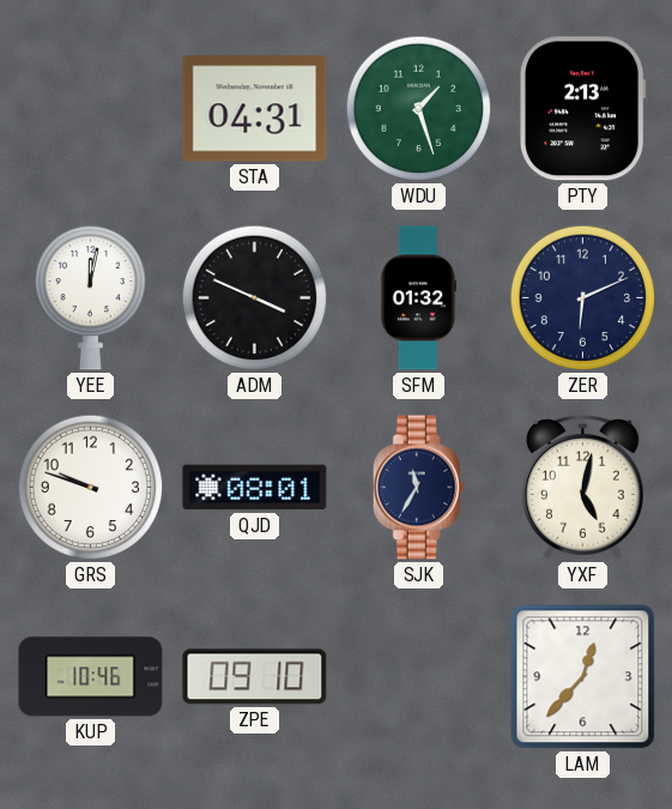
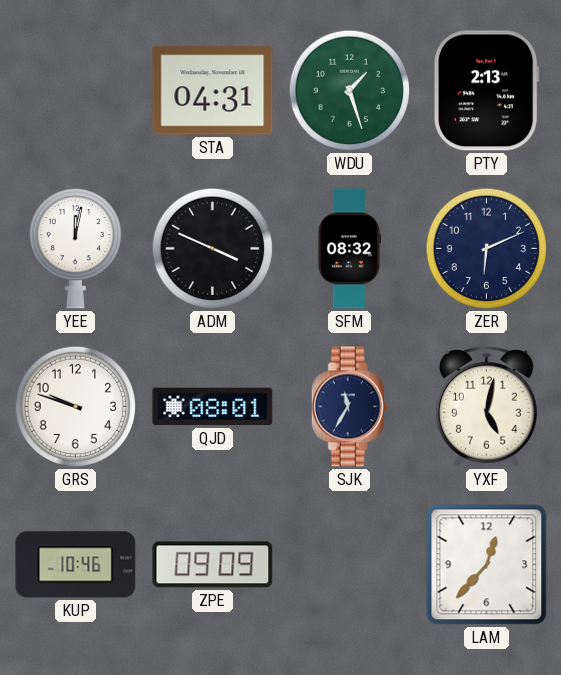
SFM: 01:32 -> 08:32 (348, 249)
ZPE: 09:10 -> 09:09 (213, 565)
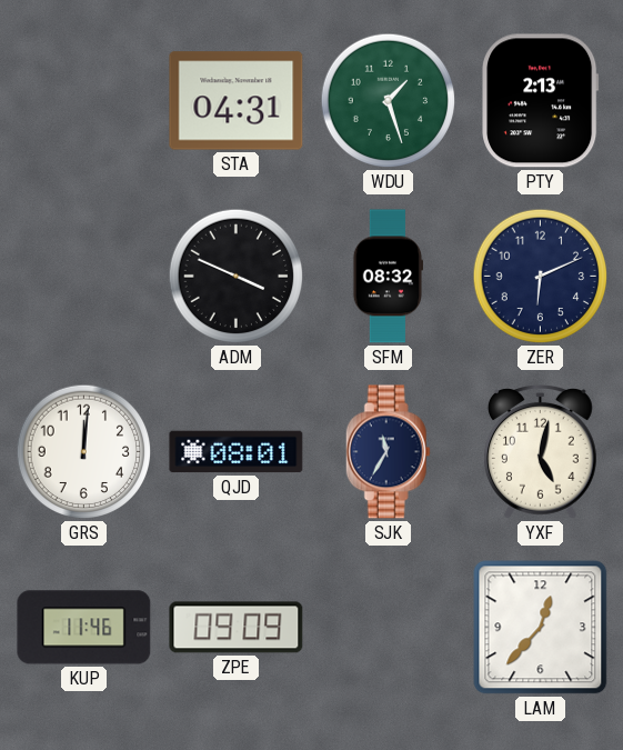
YEE: 12:02 -> none (75, 249)
GRS: 9:48 -> 12:01 (84, 452)
KUP: 10:46 -> 11:46 (84, 628)
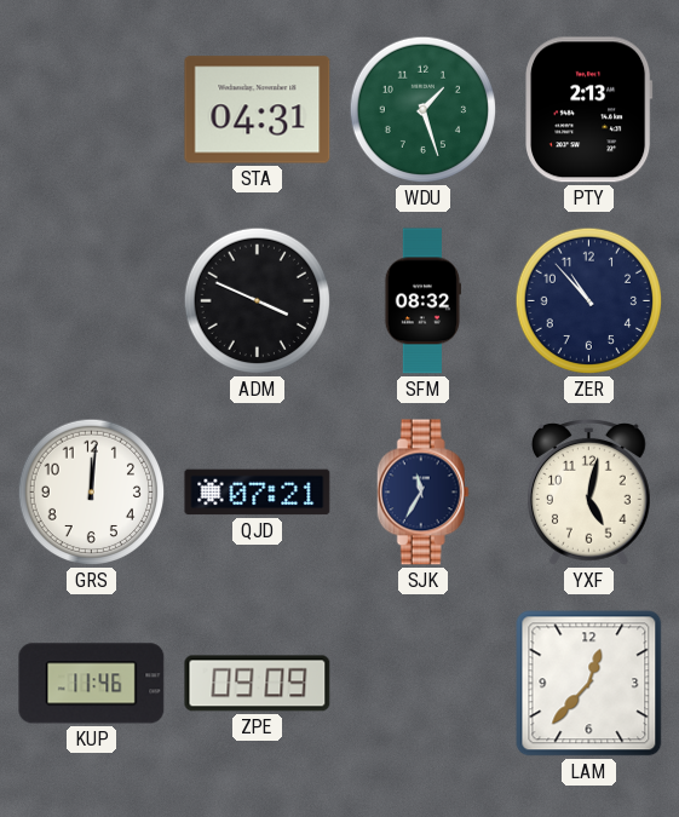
ZER: 6:11 -> 10:53 (589, 301)
QJD: 08:01 -> 07:21 (258, 493)
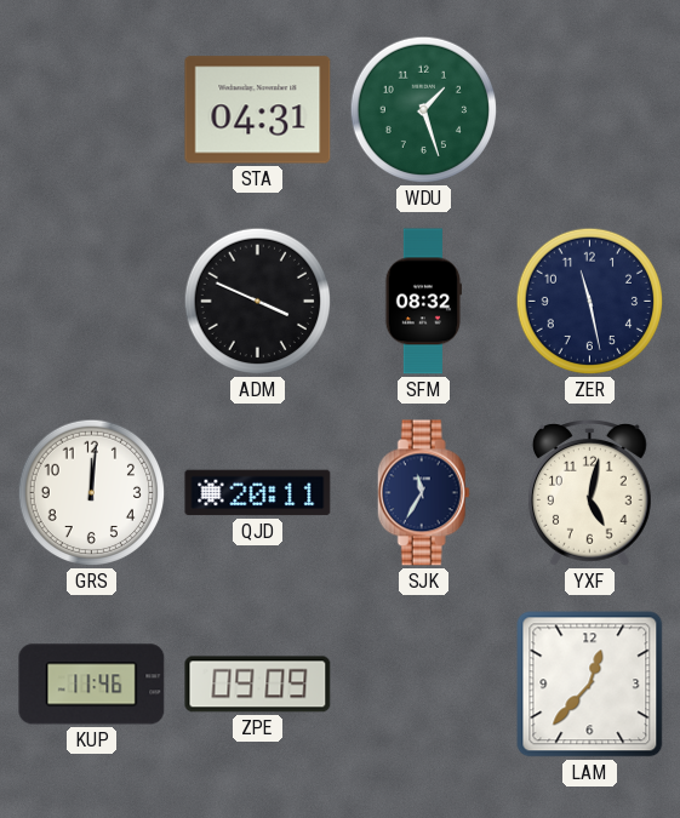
PTY: 2:13 -> none (589, 110)
ZER: 10:53 -> 11:28 (590, 302)
QJD: 07:21 -> 20:11 (258, 493)
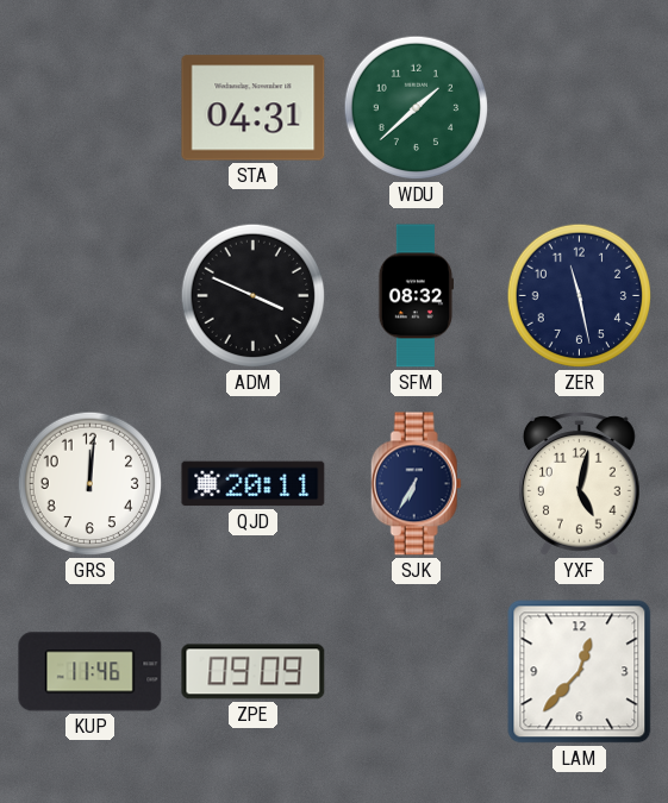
WDU: 1:27 -> 1:38 (417, 108)
SJK: 11:35 -> 6:35 (416, 484)
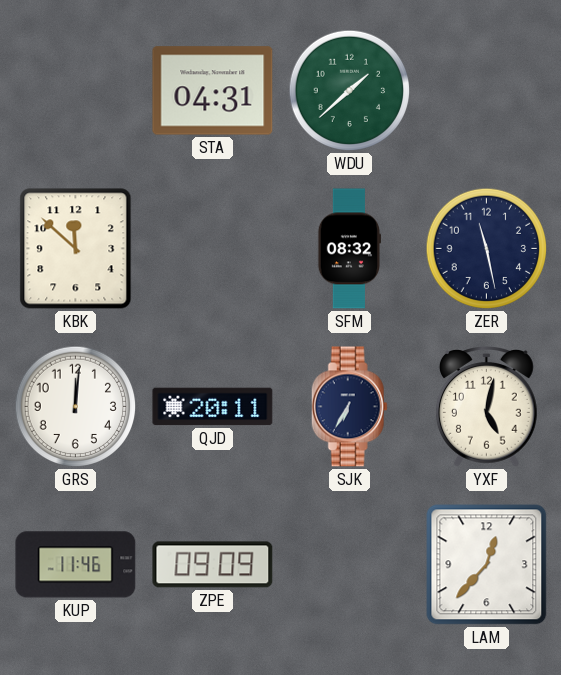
KBK: none -> 11:52 (76, 249)
ADM: 3:49 -> none (254, 296)
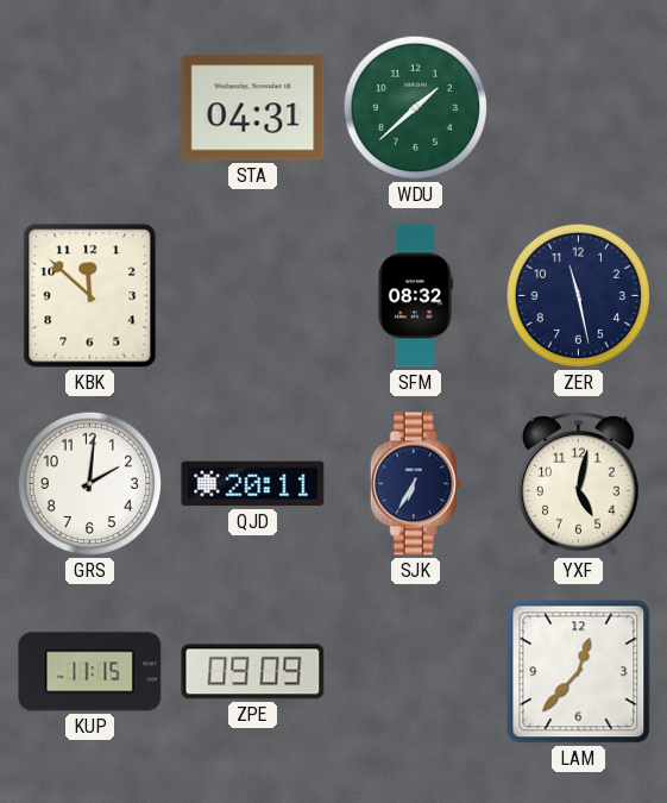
GRS: 12:01 -> 2:01 (90, 484)
KUP: 11:46 -> 11:15 (90, 672)
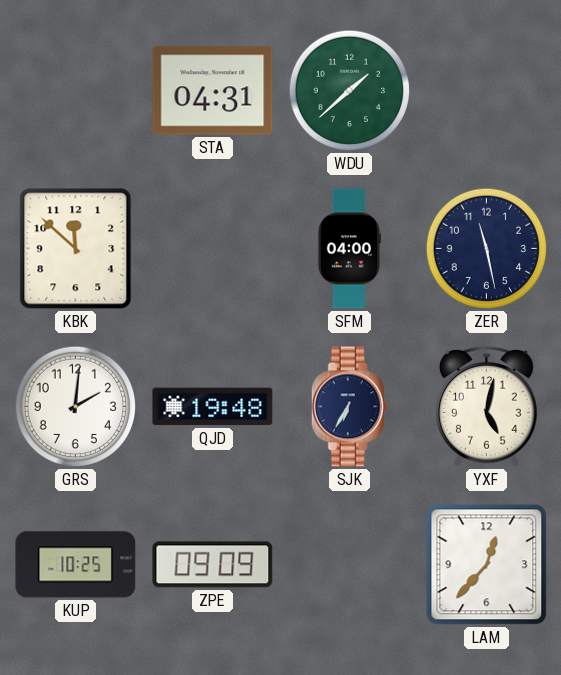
SFM: 08:32 -> 04:00 (348, 249)
QJD: 20:11 -> 19:48 (213, 407)
KUP: 11:15 -> 10:25 (76, 565)
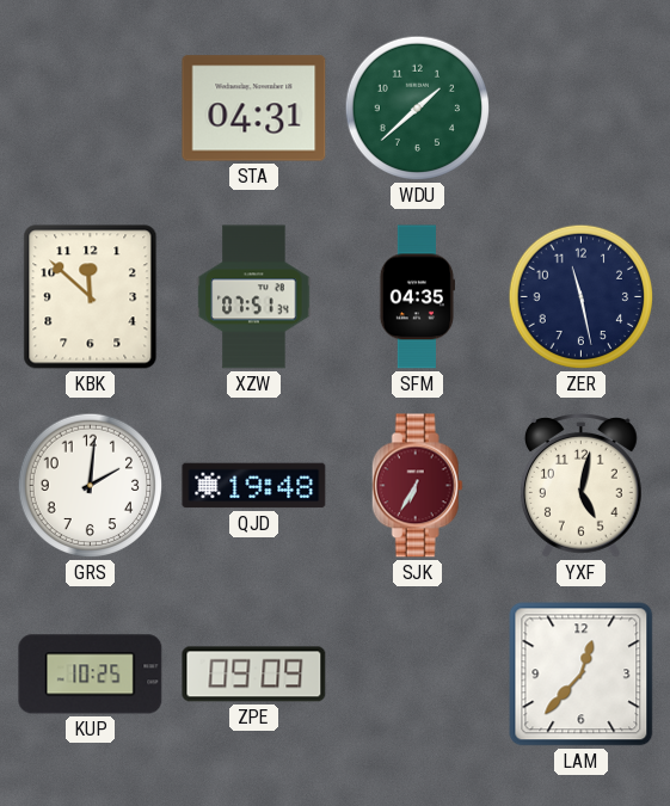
XZW: none -> 07:51 (254, 297)
SFM: 04:00 -> 04:35 (416, 297)
SJK dial: navy -> burgundy (417, 486)
